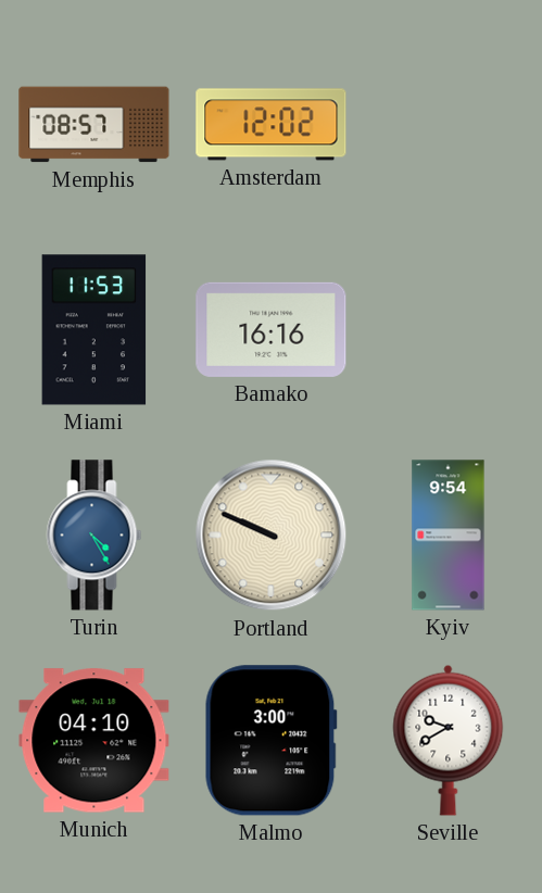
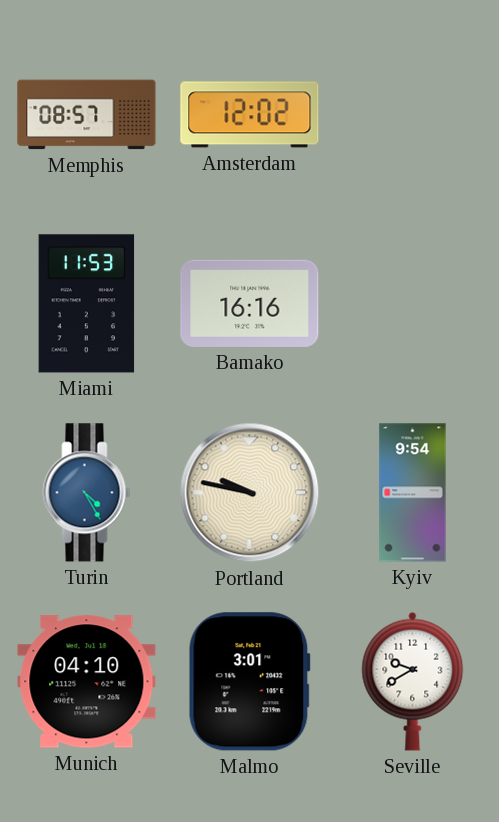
Portland: 9:49 -> 9:47 (250, 493)
Malmo: 3:00 -> 3:01 (249, 682)
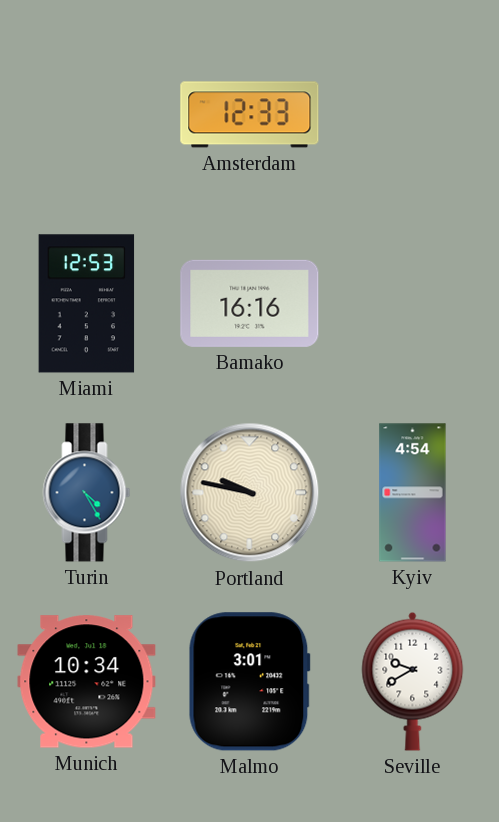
Memphis: 08:57 -> none (87, 115)
Amsterdam: 12:02 -> 12:33 (250, 115)
Miami: 11:53 -> 12:53 (87, 304)
Kyiv: 9:54 -> 4:54 (413, 493)
Munich: 04:10 -> 10:34 (87, 682)
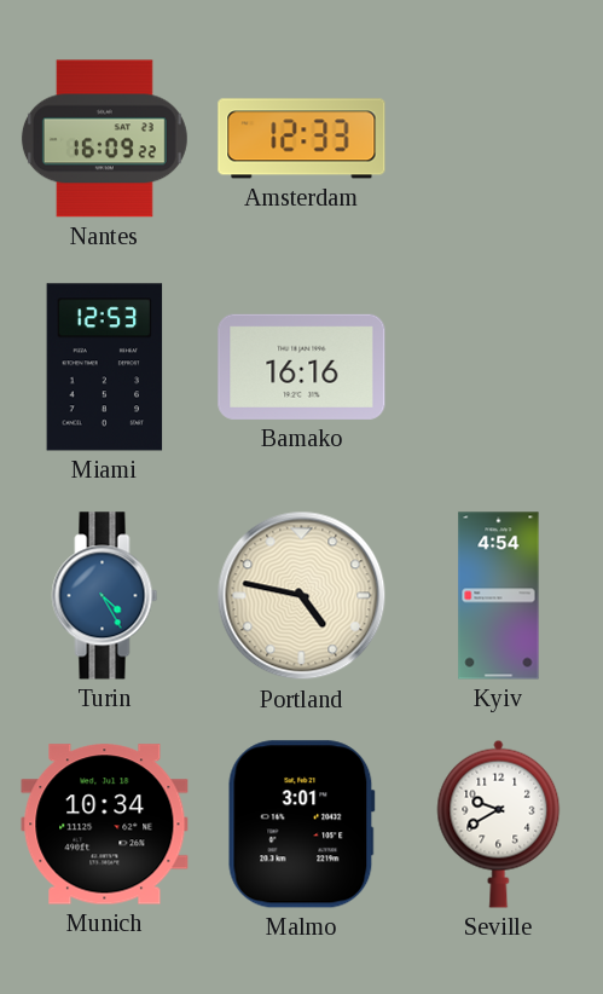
Nantes: none -> 16:09 (104, 139)
Portland: 9:47 -> 4:47 (302, 596)
